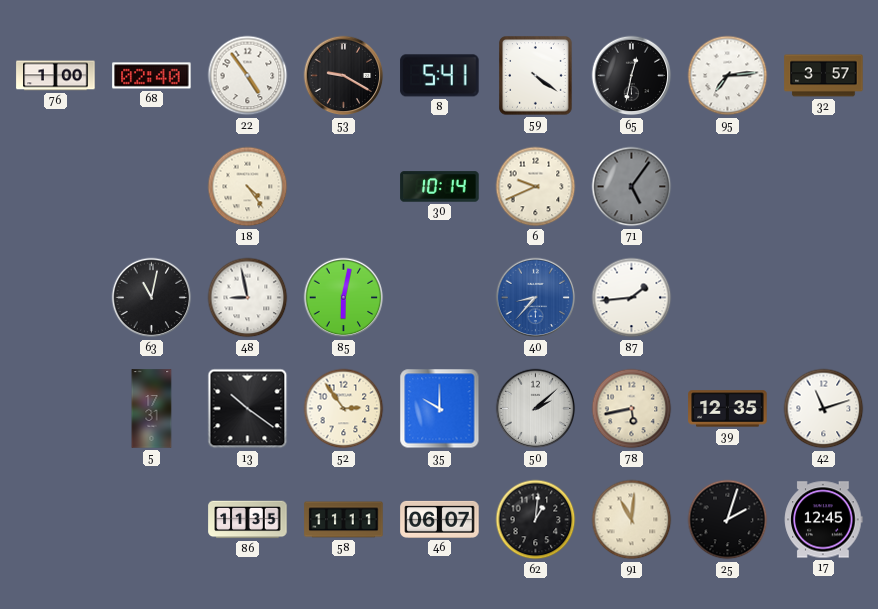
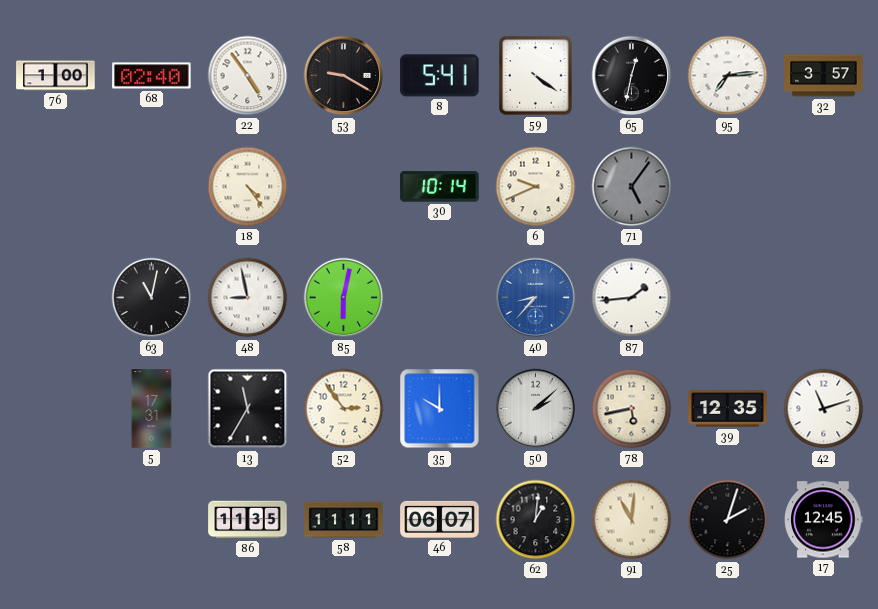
13: 10:21 -> 11:35 (248, 409)
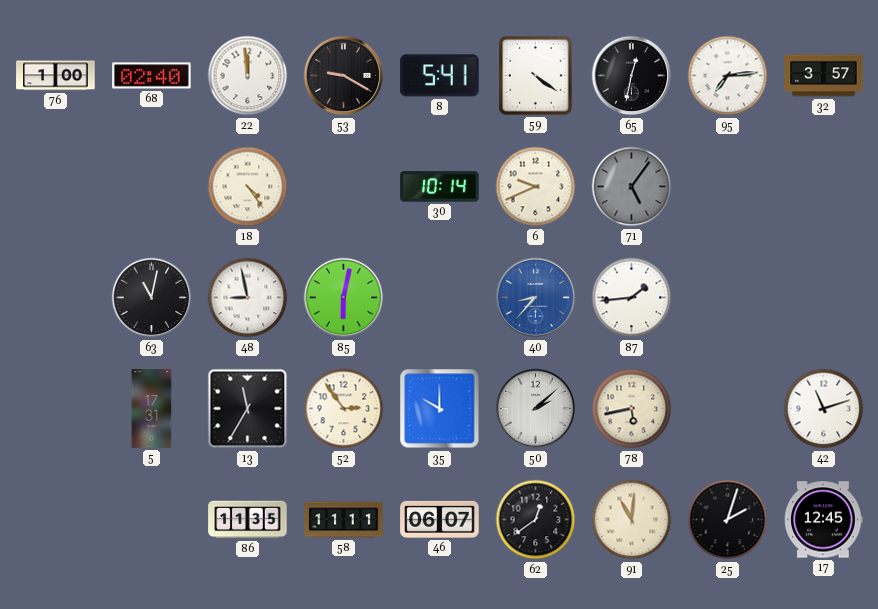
22: 4:54 -> 11:59 (248, 76)
39: 12:35 -> none (728, 409)
62: 1:01 -> 12:39 (536, 520)
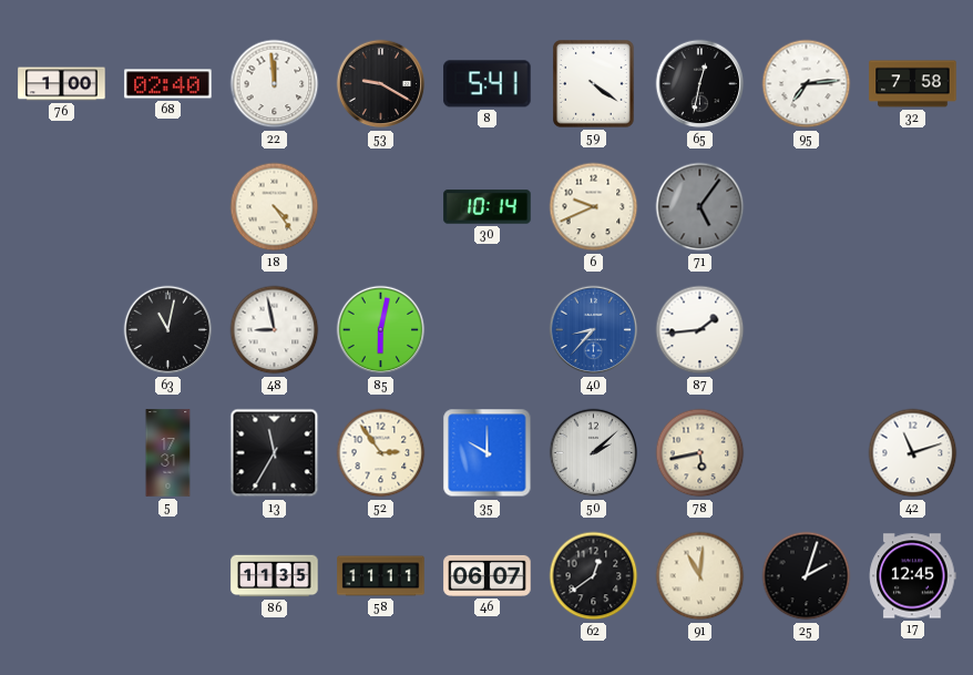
32: 3:57 -> 7:58 (913, 84)
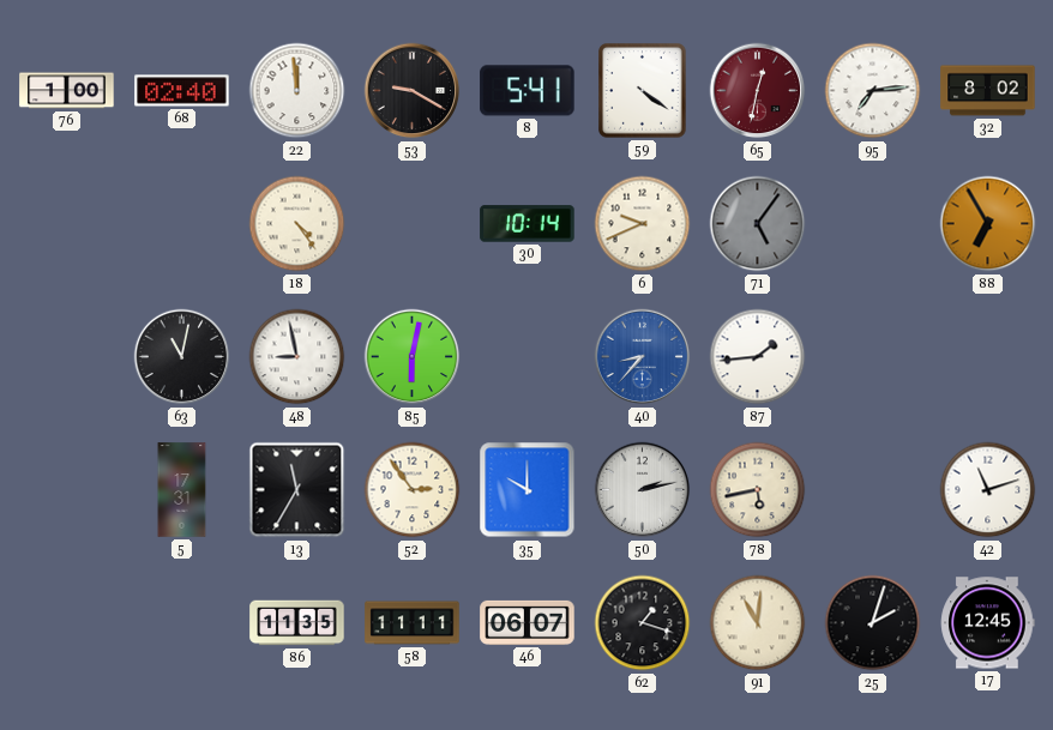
65 dial: black -> burgundy (758, 91)
32: 7:58 -> 8:02 (988, 91)
88: none -> 6:55 (988, 224)
50: 2:08 -> 2:13 (643, 490)
62: 12:39 -> 1:18 (643, 623)
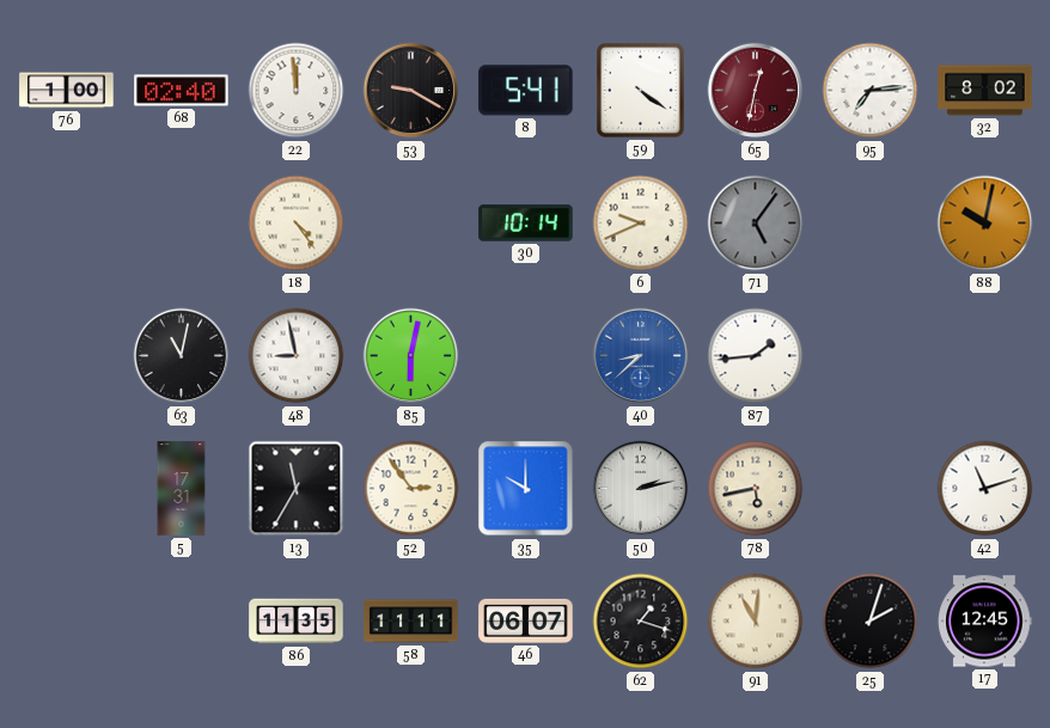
88: 6:55 -> 10:02 (985, 224)
40: 8:37 -> 8:38 (641, 356)
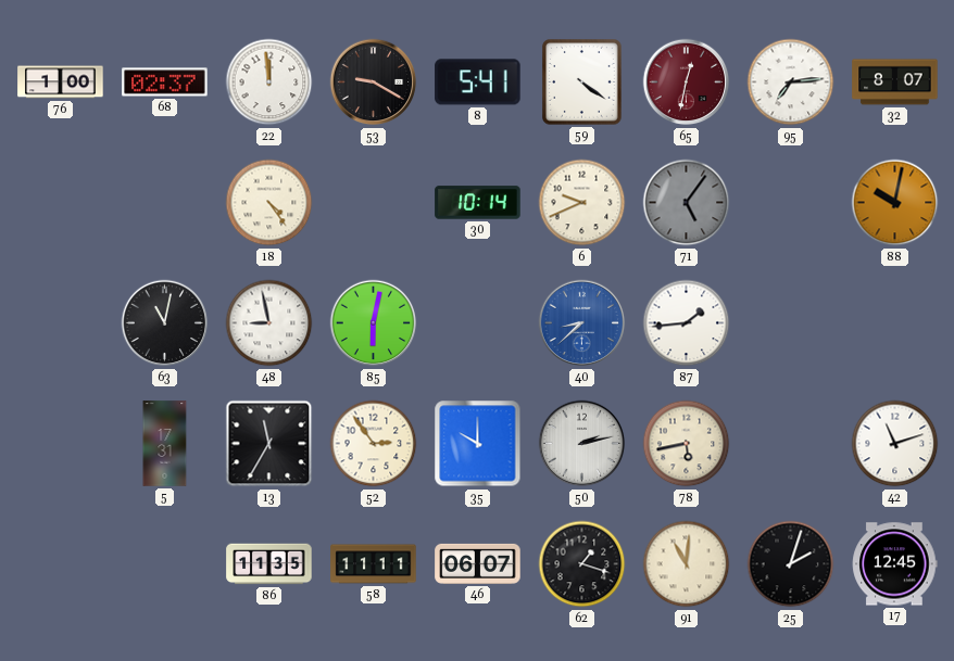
68: 02:40 -> 02:37 (165, 82)
32: 8:02 -> 8:07 (895, 82)
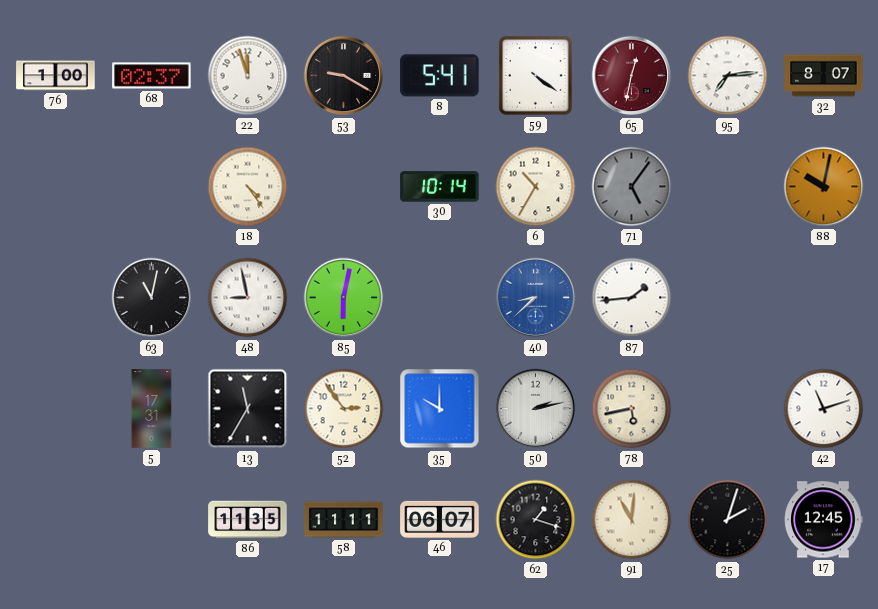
22: 11:59 -> 11:57 (248, 76)
6: 9:41 -> 10:35 (536, 187)
